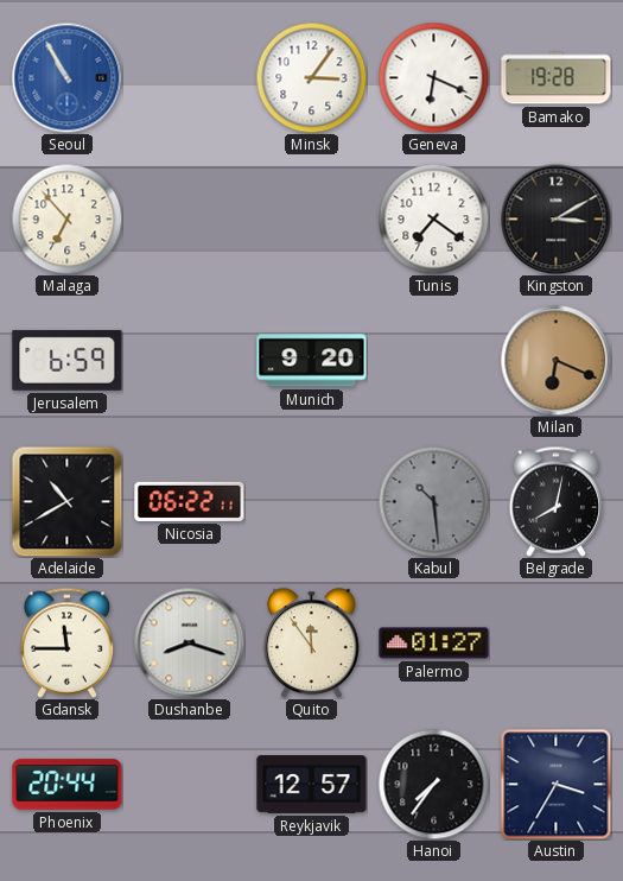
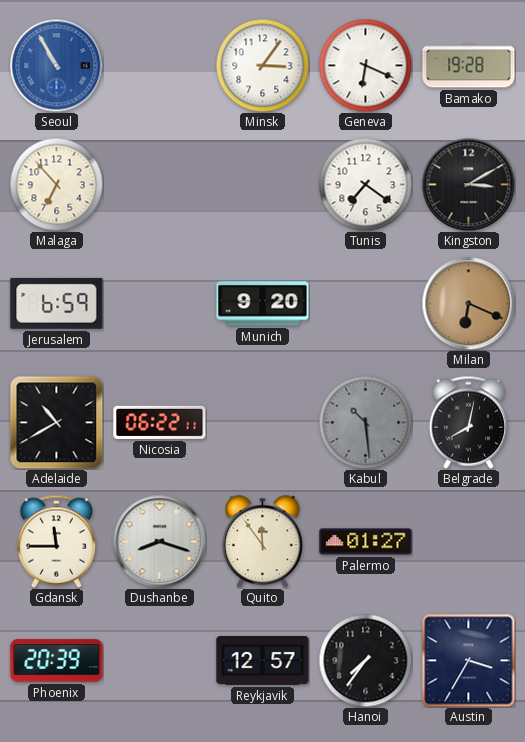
Phoenix: 20:44 -> 20:39 (57, 661)
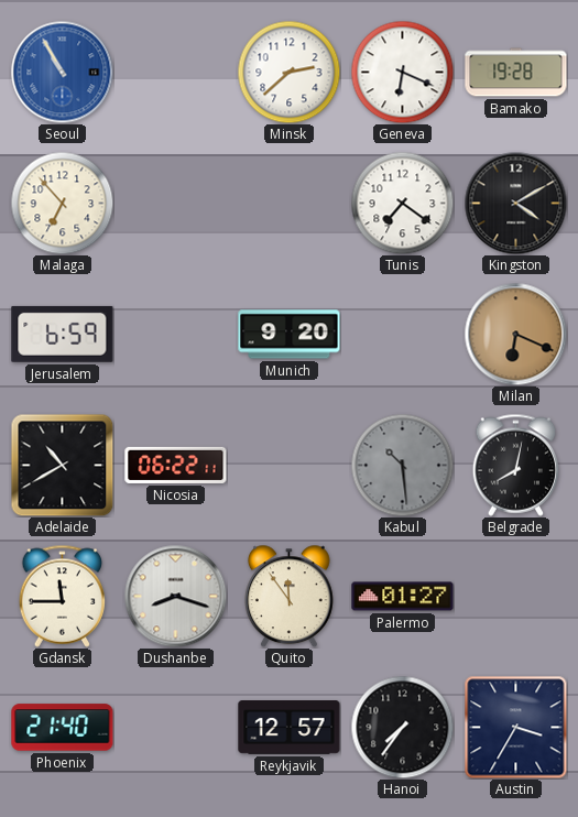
Minsk: 3:06 -> 2:38 (288, 72)
Kingston: 3:10 -> 4:10 (515, 203)
Phoenix: 20:39 -> 21:40 (63, 728)
